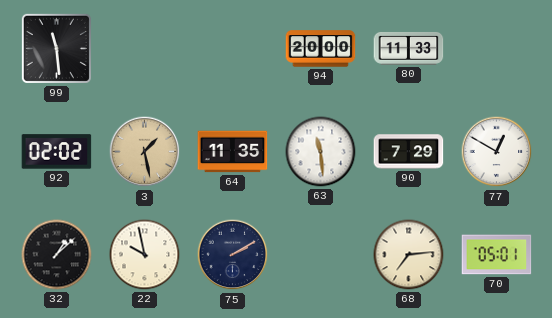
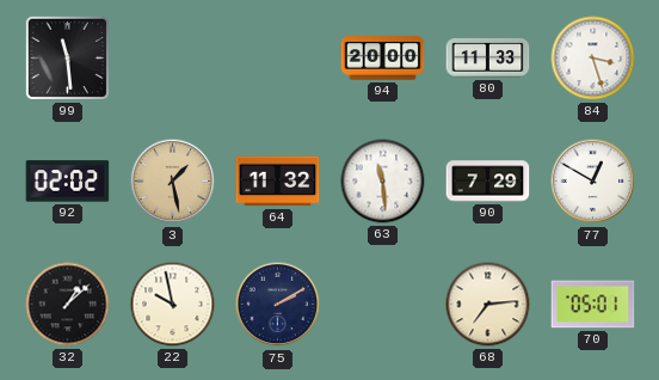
84: none -> 3:27 (593, 59)
64: 11:35 -> 11:32 (278, 182)
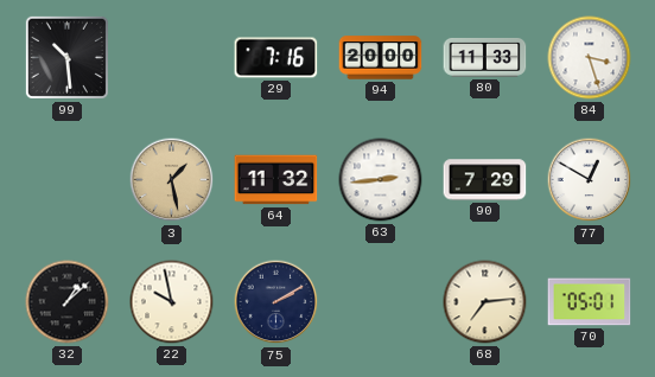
99: 11:29 -> 10:29 (66, 57)
29: none -> 7:16 (276, 58)
92: 02:02 -> none (68, 182)
63: 11:29 -> 2:44 (381, 180)
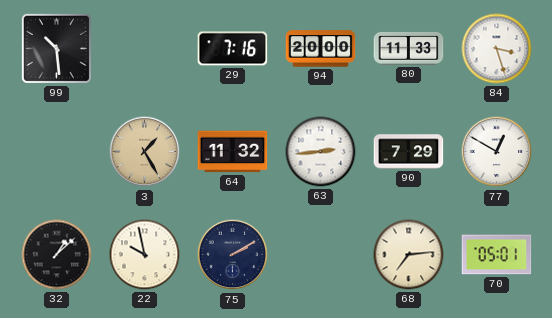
3: 1:28 -> 1:25 (145, 152)
